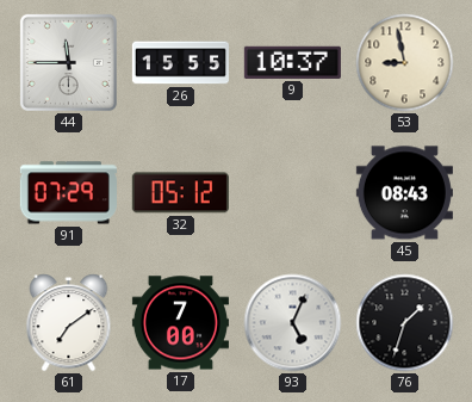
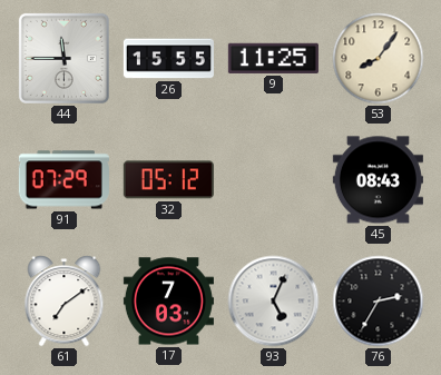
9: 10:37 -> 11:25 (273, 58)
53: 8:58 -> 8:06 (379, 59)
17: 7:00 -> 7:03 (168, 302)
76: 1:33 -> 2:35 (379, 302)
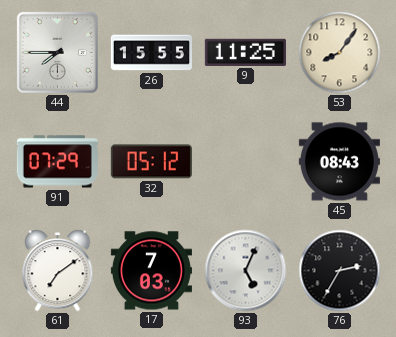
44: 11:45 -> 7:45 (57, 52)
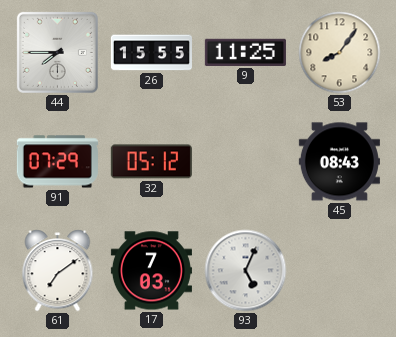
76: 2:35 -> none (340, 271)
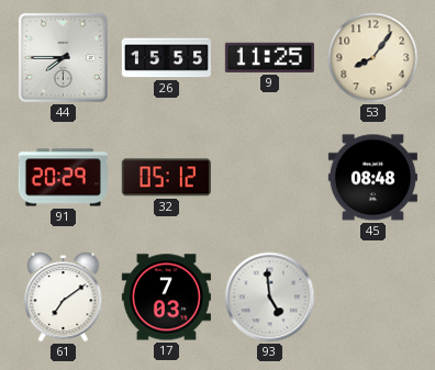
91: 07:29 -> 20:29 (63, 178)
45: 08:43 -> 08:48 (372, 178)
93: 5:04 -> 4:59 (270, 298)
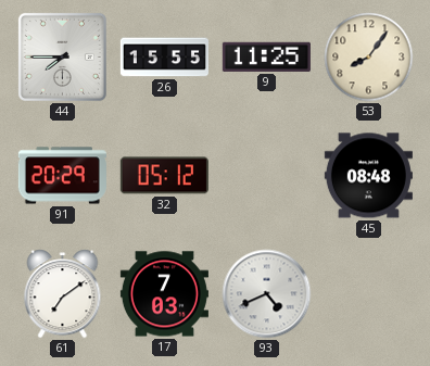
93: 4:59 -> 4:41 (267, 294)
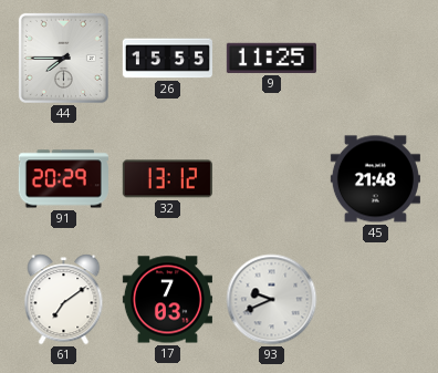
53: 8:06 -> none (369, 58)
32: 05:12 -> 13:12 (167, 179)
45: 08:48 -> 21:48 (375, 179)
93: 4:41 -> 9:41 (272, 300)
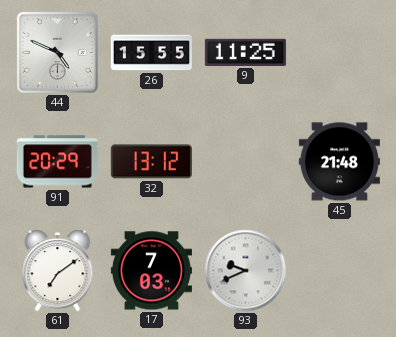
44: 7:45 -> 4:49 (57, 52)
